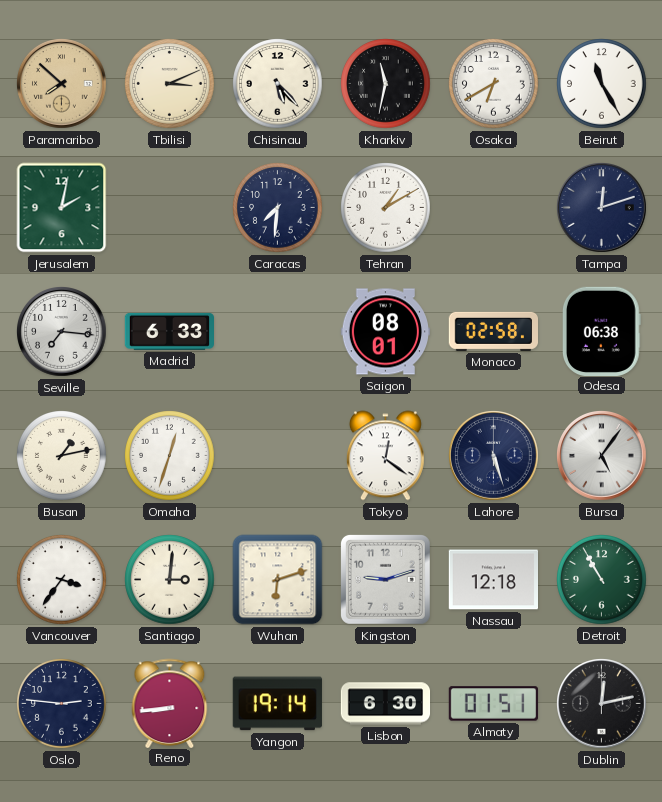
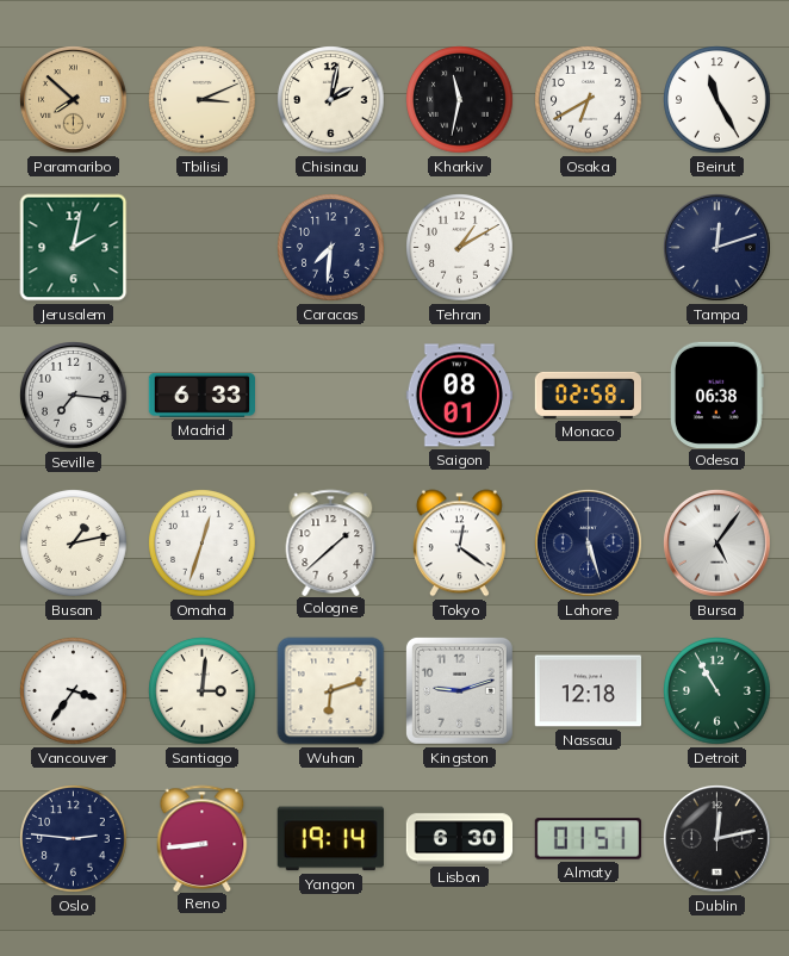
Chisinau: 5:23 -> 2:02 (331, 100)
Cologne: none -> 1:38 (331, 542)
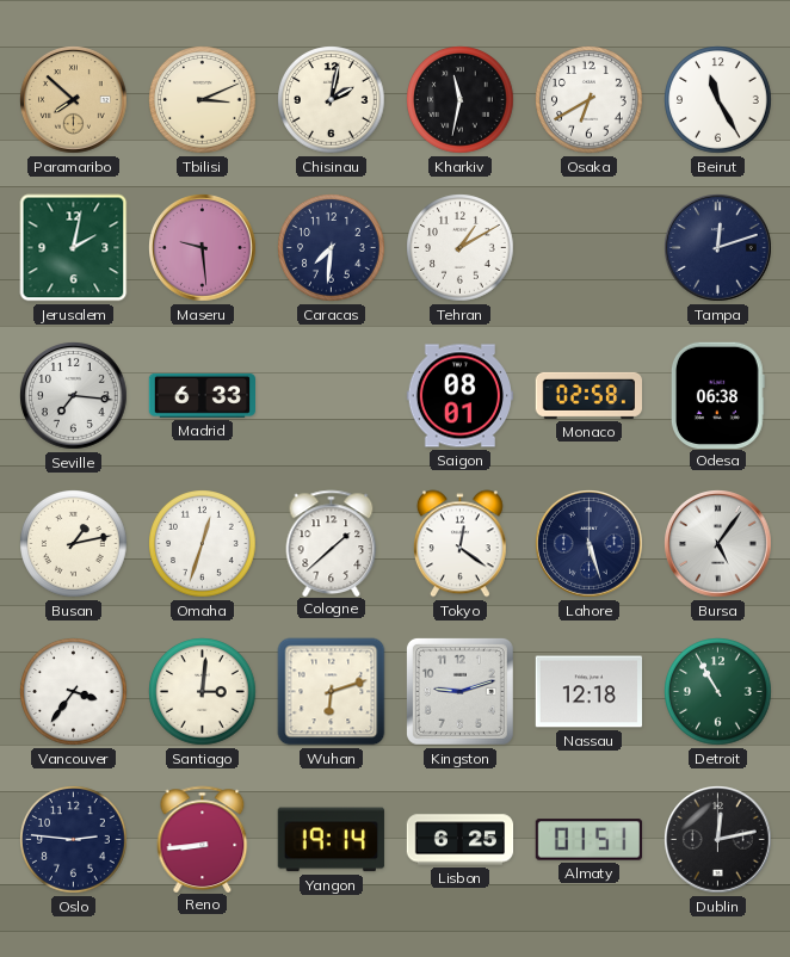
Maseru: none -> 9:29 (203, 248)
Lisbon: 6:30 -> 6:25 (461, 840)
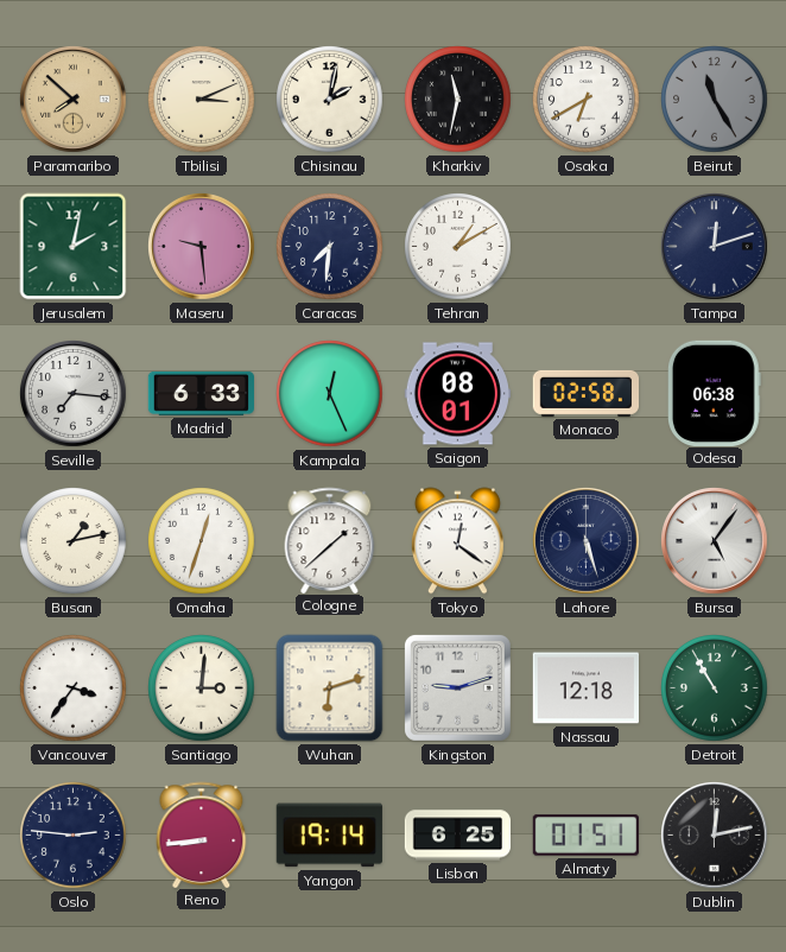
Beirut dial: white -> grey (715, 100)
Kampala: none -> 12:26 (330, 394)
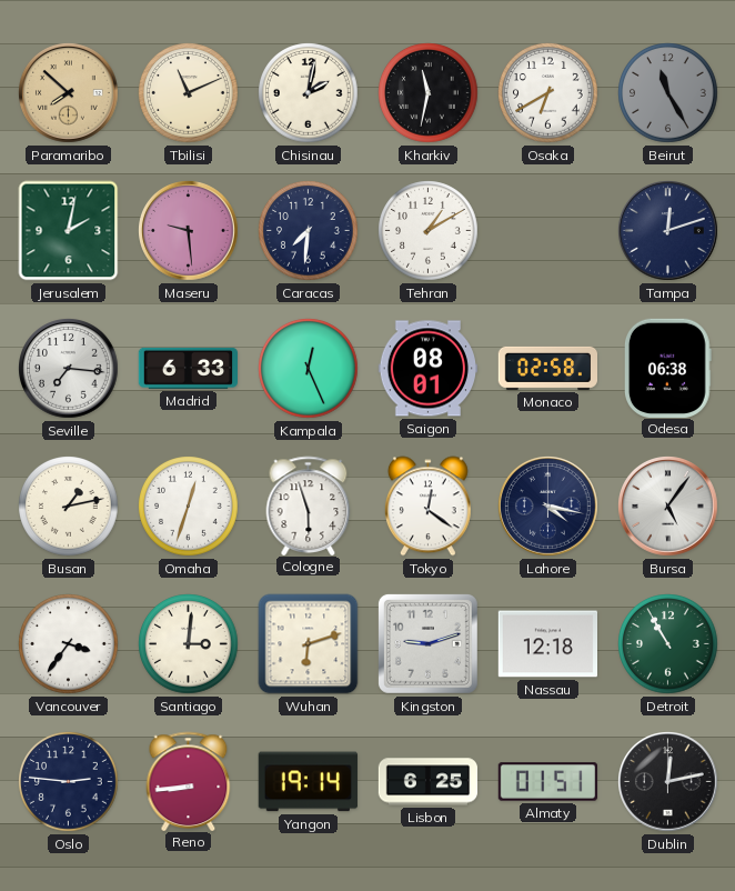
Tbilisi: 3:11 -> 11:11 (189, 93)
Cologne: 1:38 -> 5:57 (309, 505)
Lahore: 5:27 -> 4:17 (548, 507)
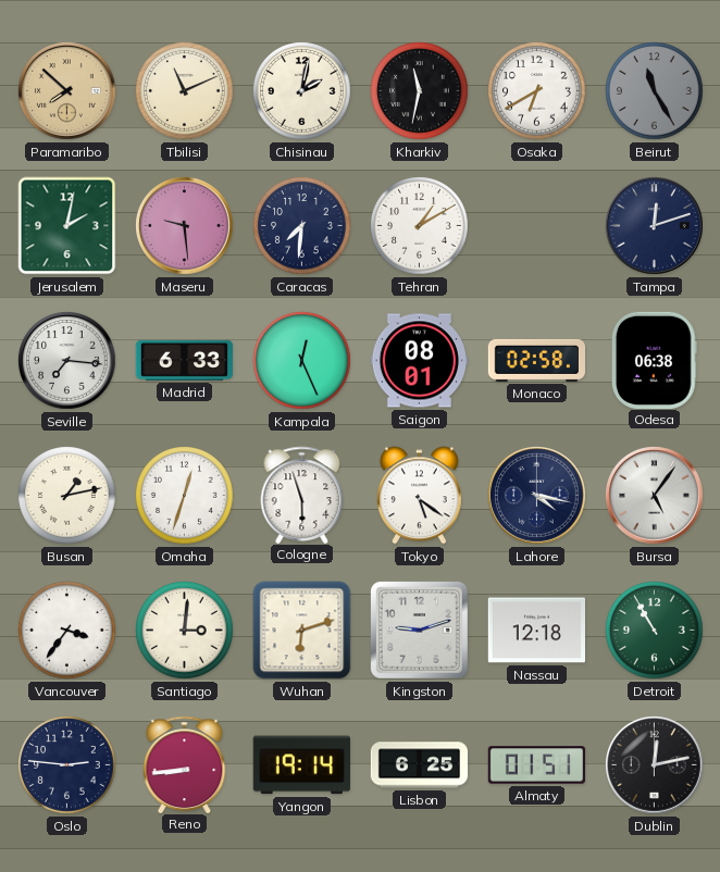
Tokyo: 12:21 -> 5:21 (419, 496)
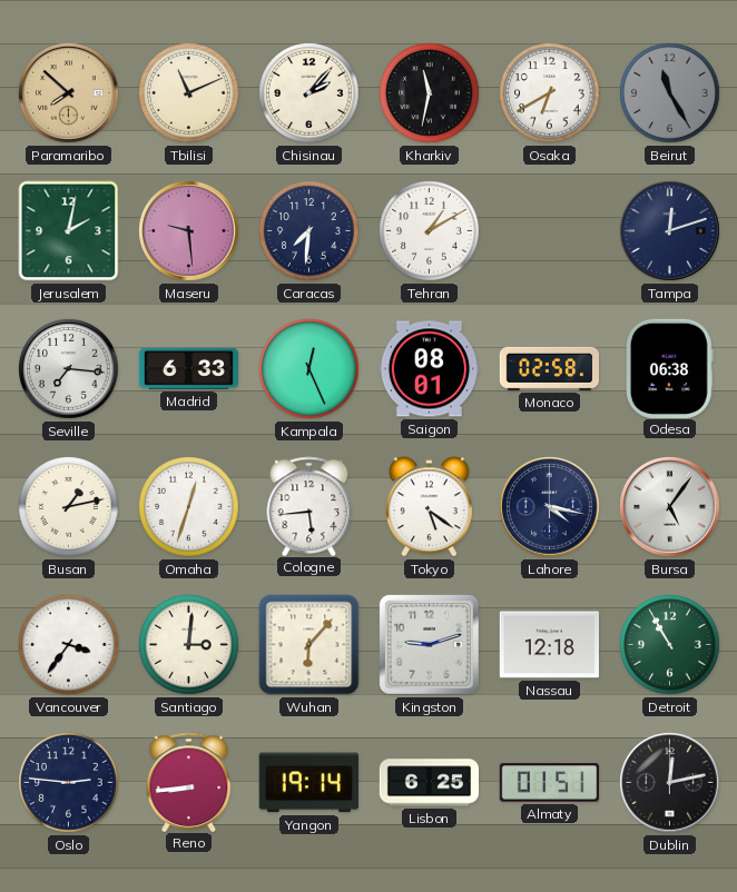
Chisinau: 2:02 -> 2:07 (309, 93)
Cologne: 5:57 -> 5:44 (309, 506)
Wuhan: 6:12 -> 6:07 (309, 645)
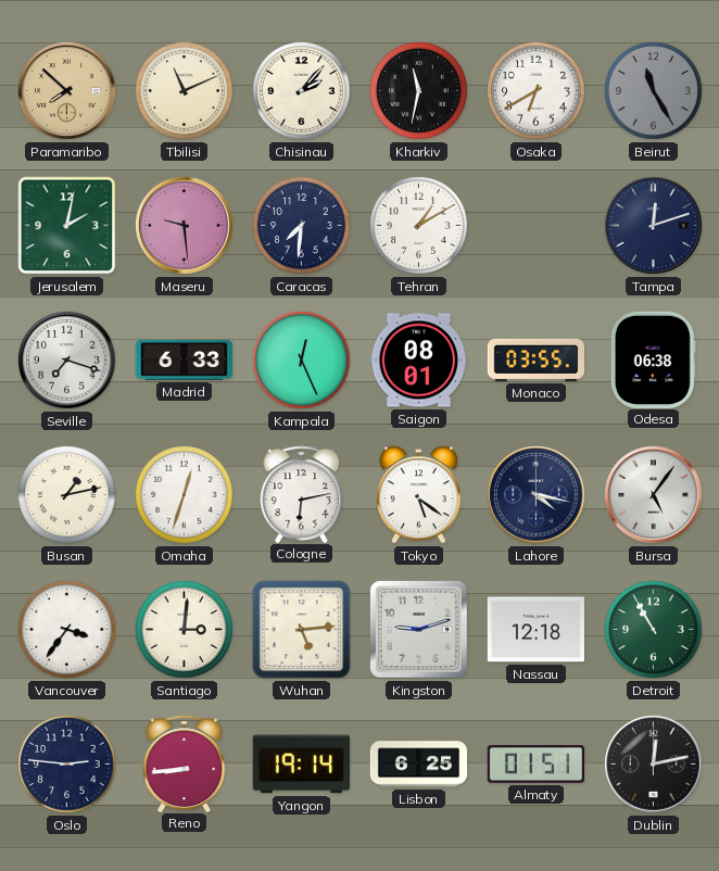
Seville: 7:16 -> 7:18 (67, 361)
Monaco: 02:58 -> 03:55 (535, 359)
Cologne: 5:44 -> 6:13 (302, 494)
Wuhan: 6:07 -> 5:14 (302, 630)
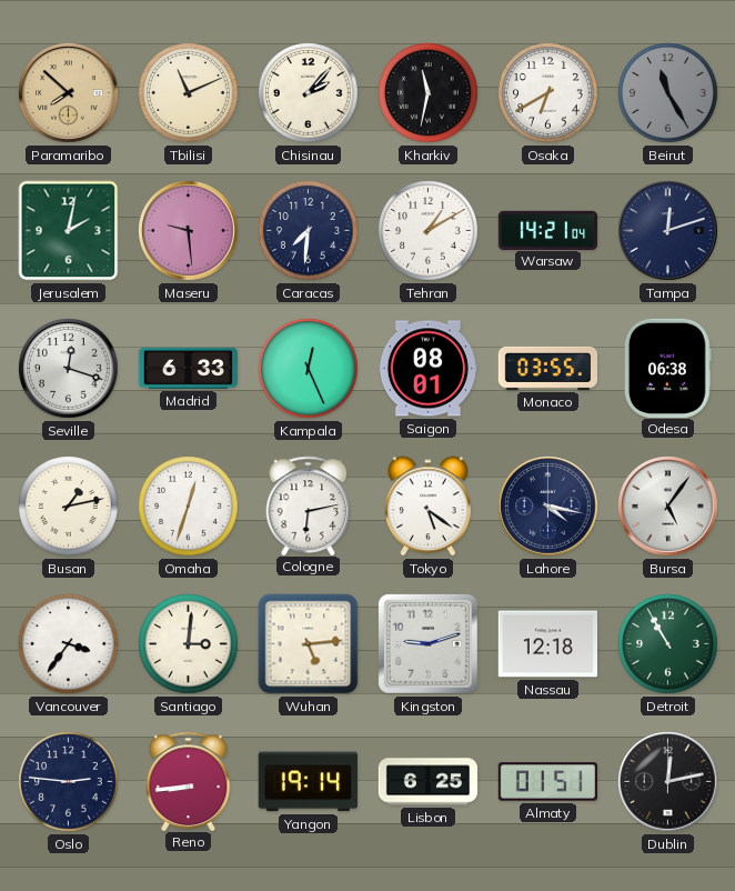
Warsaw: none -> 14:21 (548, 230)
Seville: 7:18 -> 12:18 (69, 369)
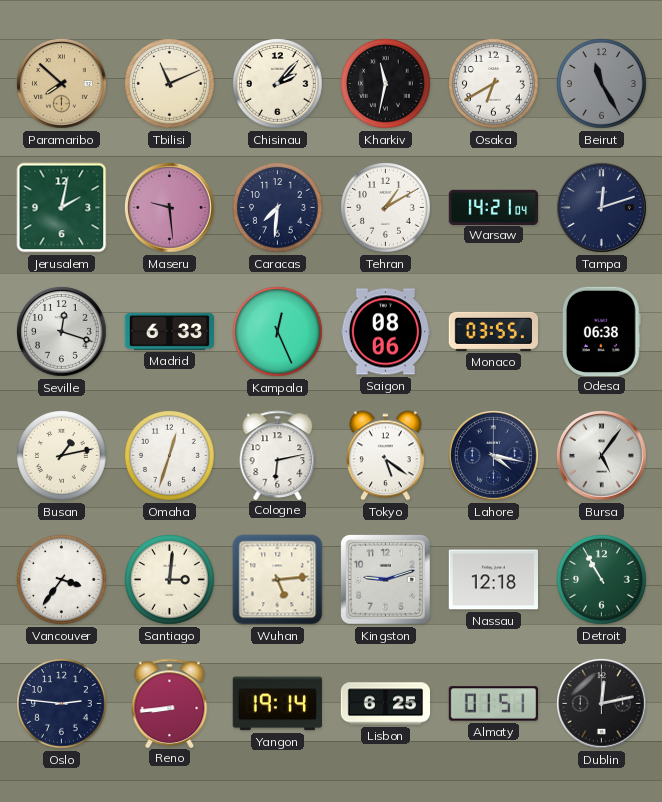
Saigon: 08:01 -> 08:06 (385, 332)
